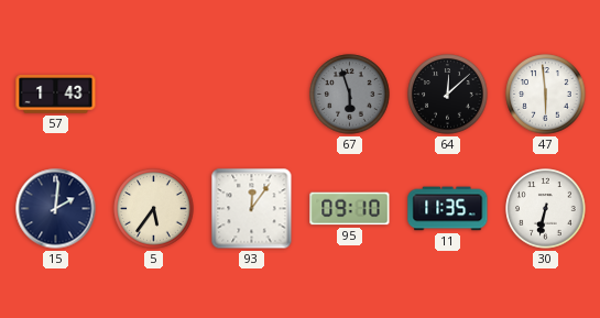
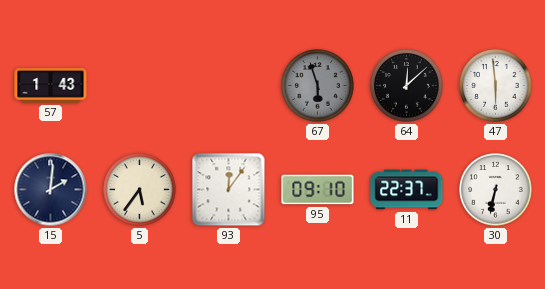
11: 11:35 -> 22:37 (407, 190)
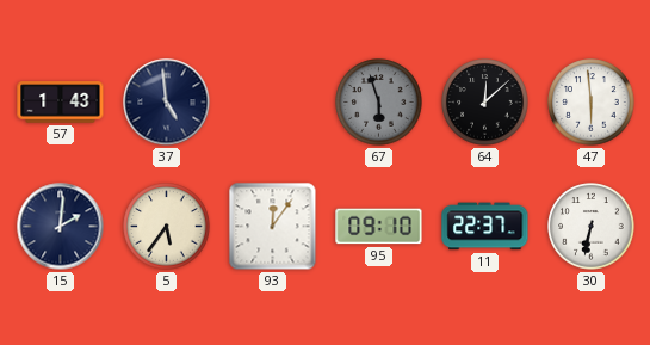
37: none -> 4:59 (167, 103)
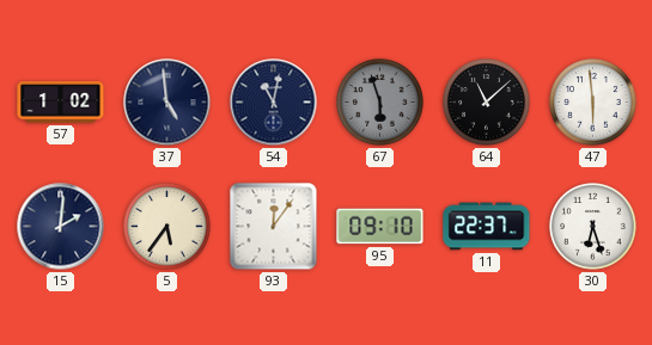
57: 1:43 -> 1:02 (61, 103)
54: none -> 11:02 (274, 103)
64: 12:08 -> 11:08 (487, 103)
30: 6:32 -> 6:27 (593, 227)
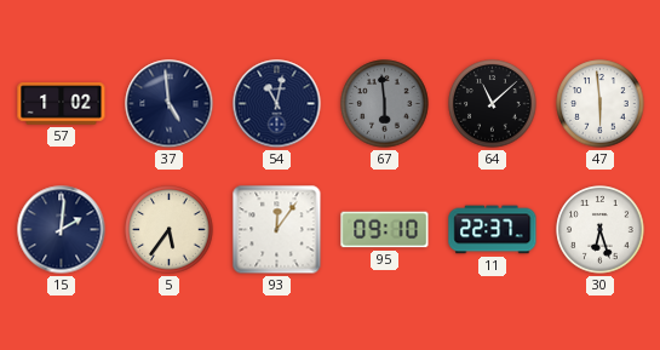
67: 5:57 -> 5:59 (385, 104)
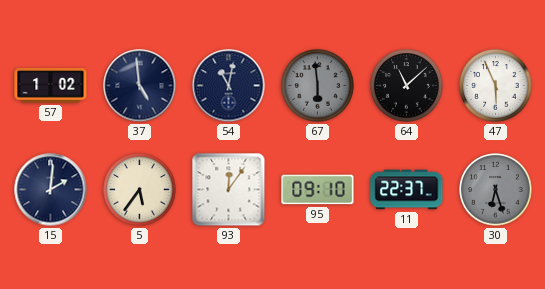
47: 5:59 -> 5:56 (496, 86)
30 dial: white -> grey (496, 190)
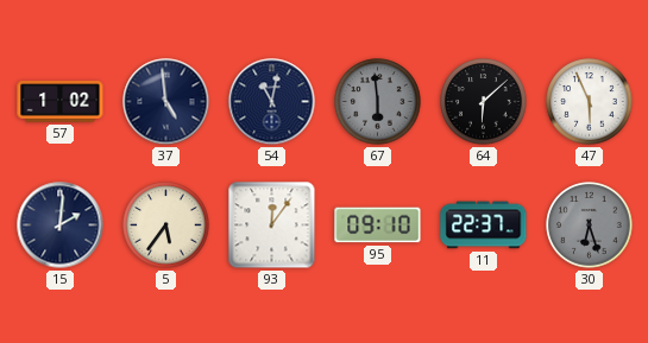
64: 11:08 -> 6:08 (484, 102)
